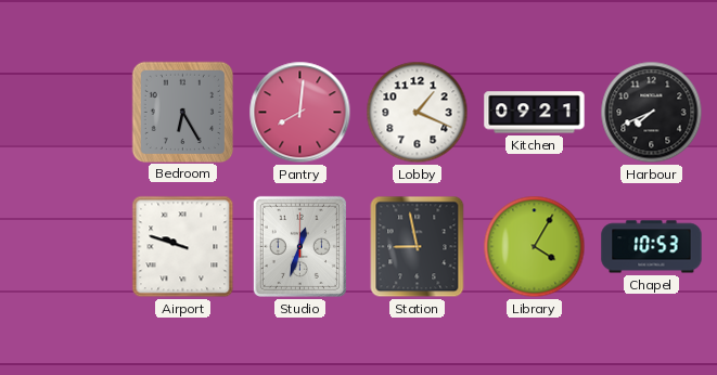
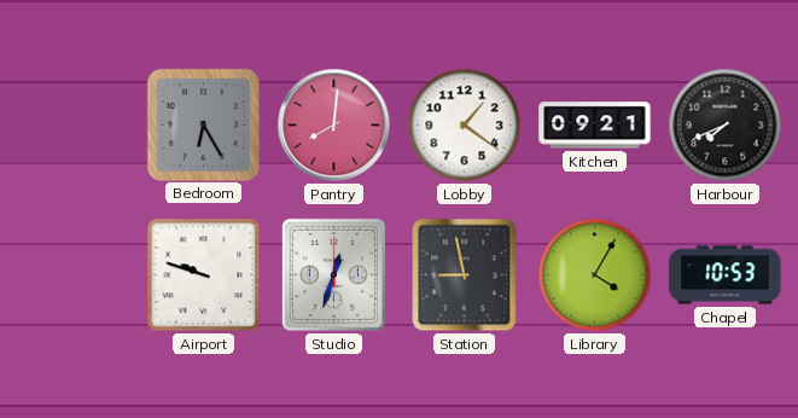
Lobby: 1:19 -> 1:21 (465, 126)
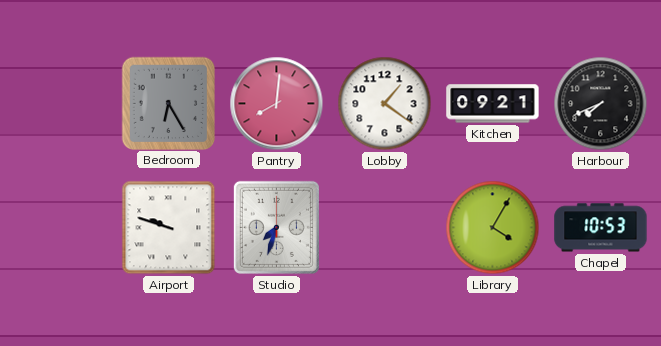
Studio: 12:33 -> 7:33 (276, 227)
Station: 8:58 -> none (465, 275)
